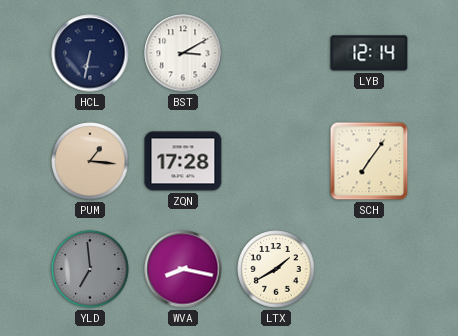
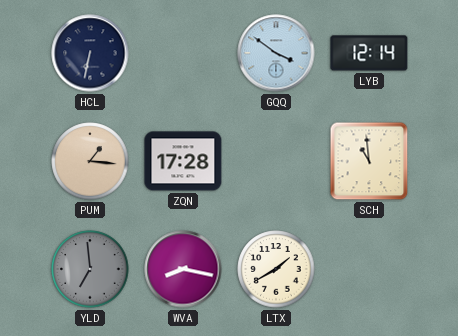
BST: 3:10 -> none (183, 53)
GQQ: none -> 3:51 (276, 53)
SCH: 7:06 -> 10:59 (369, 161)
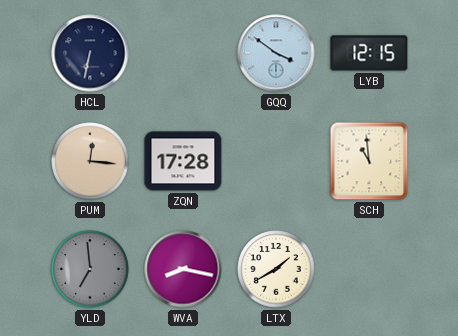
LYB: 12:14 -> 12:15 (369, 53)
PUM: 1:16 -> 12:16 (90, 161)
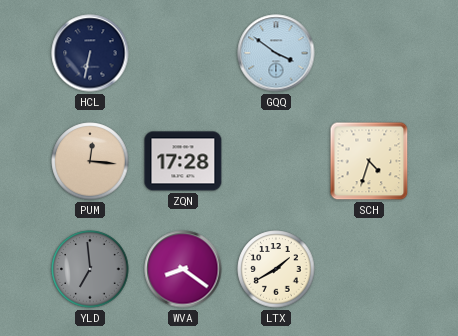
LYB: 12:15 -> none (369, 53)
SCH: 10:59 -> 4:33 (369, 161)
WVA: 8:17 -> 8:21 (183, 269)
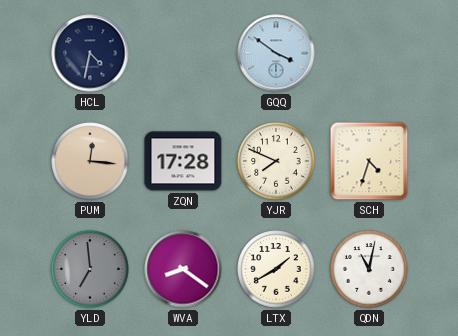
HCL: 6:32 -> 4:32 (90, 53)
YJR: none -> 7:49 (276, 161)
QDN: none -> 11:02 (369, 269)
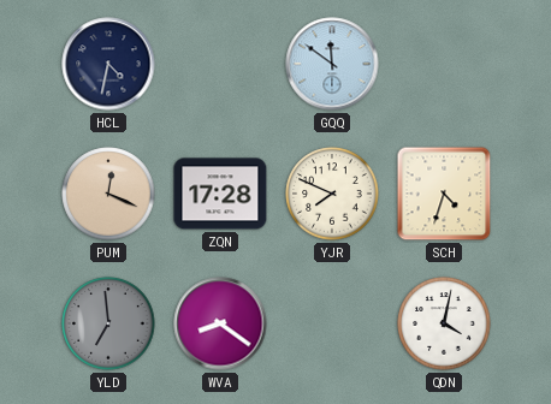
GQQ: 3:51 -> 11:51 (332, 64)
PUM: 12:16 -> 12:19 (108, 194)
LTX: 1:40 -> none (276, 269)
QDN: 11:02 -> 4:02 (444, 323)
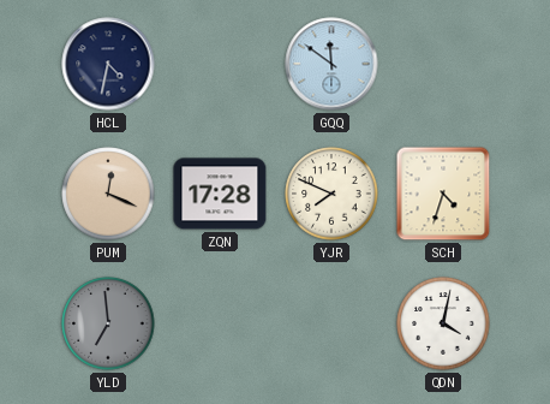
WVA: 8:21 -> none (220, 323)
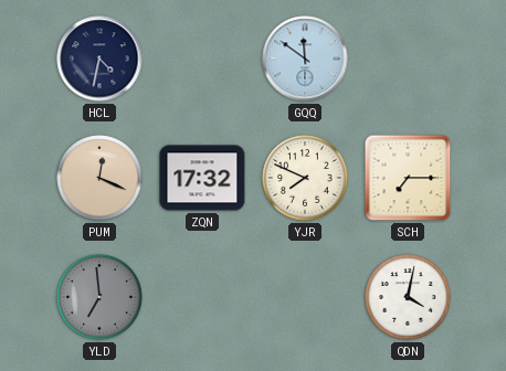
ZQN: 17:28 -> 17:32 (202, 178)
SCH: 4:33 -> 7:15 (408, 178)
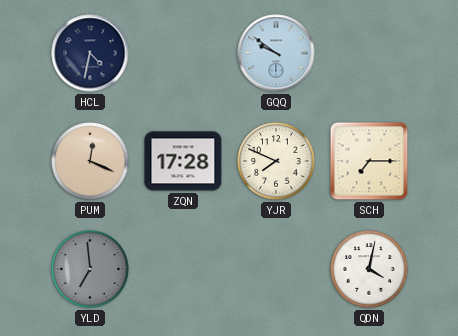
GQQ: 11:51 -> 9:51 (276, 53)
ZQN: 17:32 -> 17:28 (183, 161)
